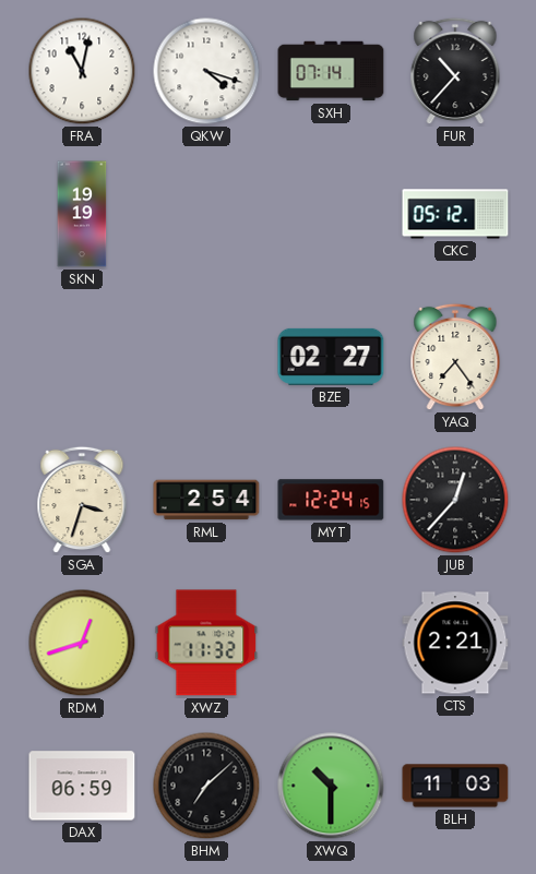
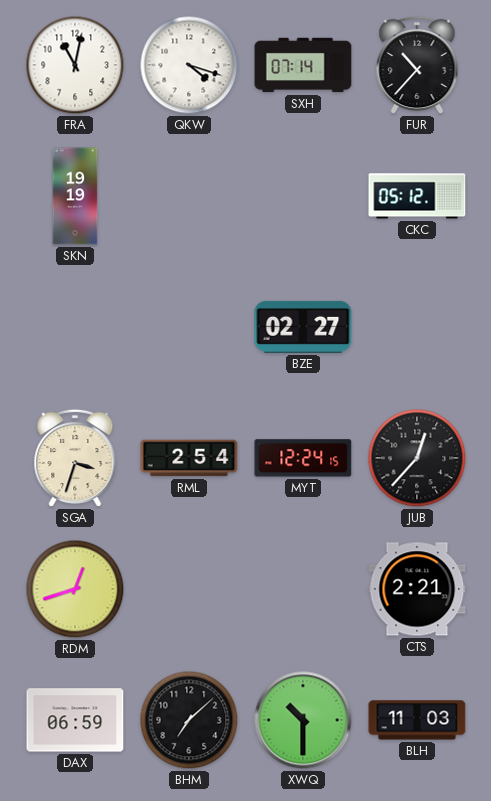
YAQ: 7:24 -> none (455, 357)
XWZ: 11:32 -> none (206, 643)
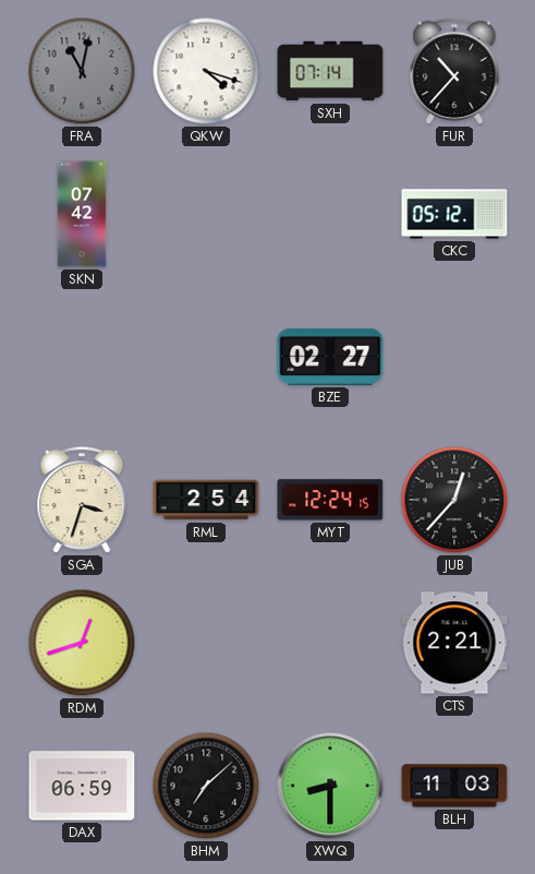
FRA dial: white -> grey (82, 71)
SKN: 19:19 -> 07:42 (82, 214)
XWQ: 10:30 -> 8:30 (330, 786)
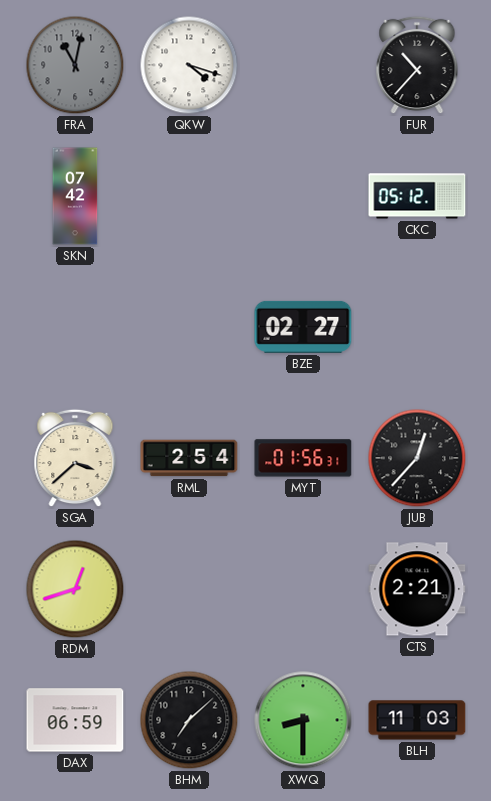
SXH: 07:14 -> none (330, 71)
SGA: 3:33 -> 3:38 (75, 458)
MYT: 12:24 -> 01:56 (303, 458)
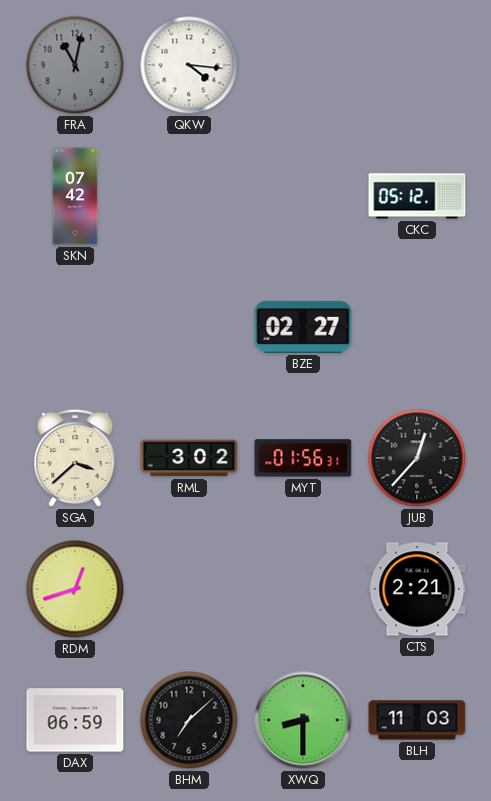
QKW: 4:18 -> 4:16 (189, 65)
FUR: 10:37 -> none (417, 65)
RML: 2:54 -> 3:02 (189, 458)
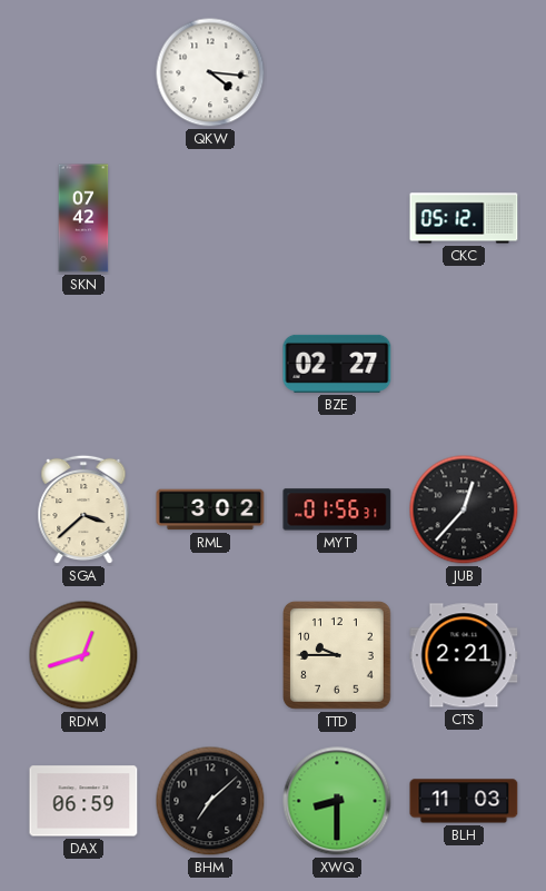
FRA: 11:02 -> none (75, 65)
TTD: none -> 9:45 (338, 656)
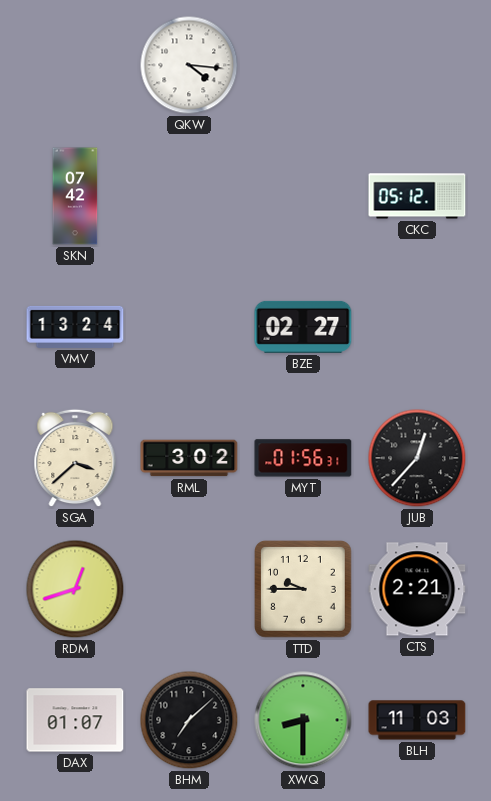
VMV: none -> 13:24 (75, 327)
DAX: 06:59 -> 01:07 (75, 720)
